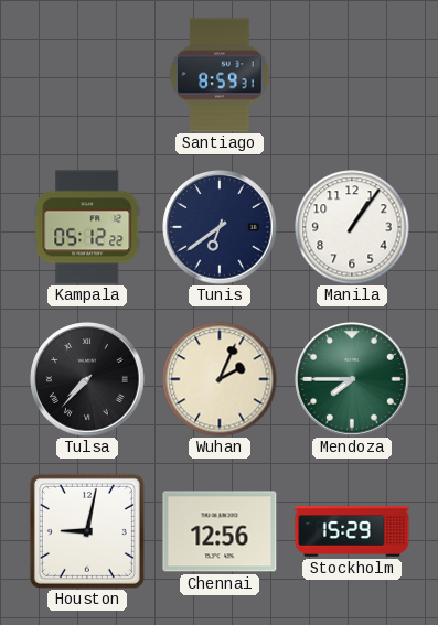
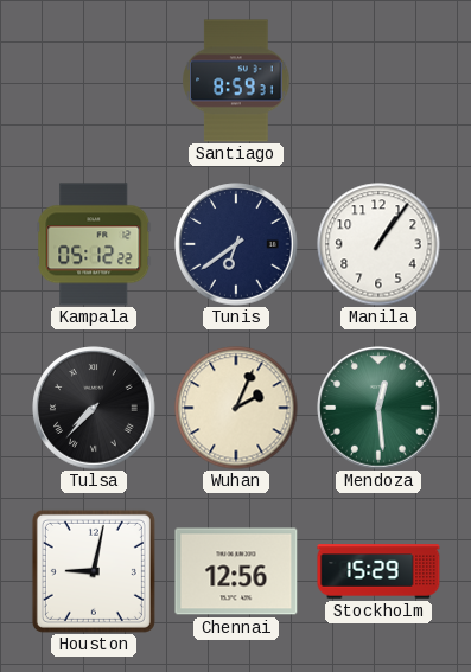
Mendoza: 7:45 -> 12:29 (378, 408)
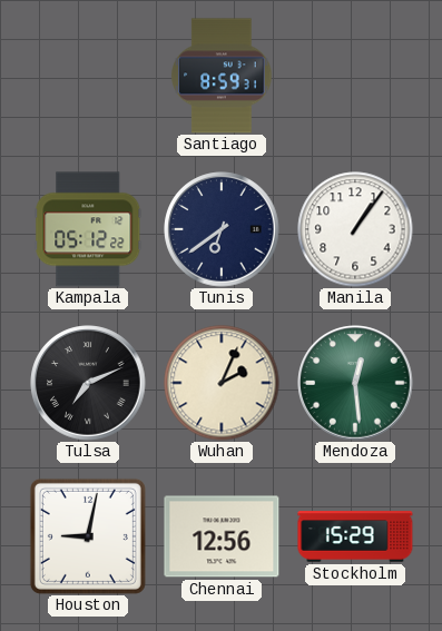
Tulsa: 7:37 -> 7:11 (88, 383)
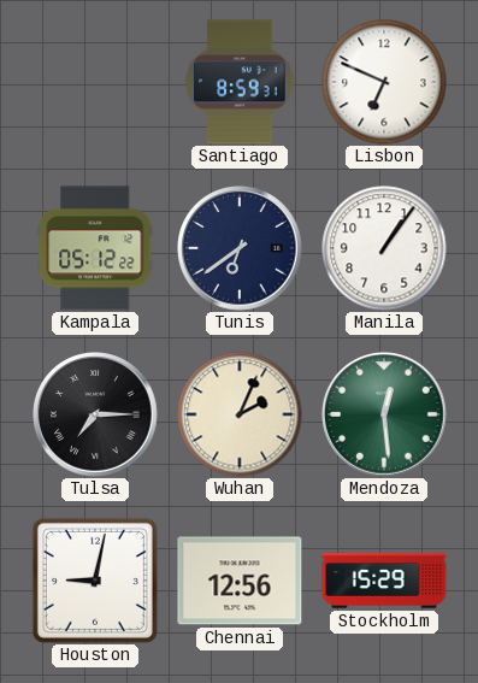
Lisbon: none -> 6:49 (384, 82)
Tulsa: 7:11 -> 7:15 (95, 414)
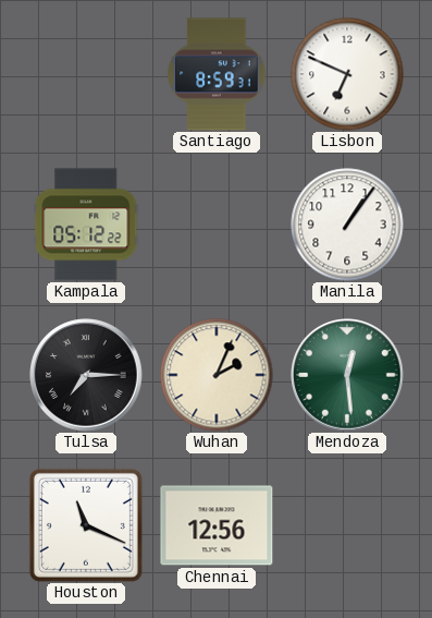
Tunis: 6:39 -> none (240, 248)
Houston: 9:02 -> 11:19 (86, 525)
Stockholm: 15:29 -> none (384, 581)
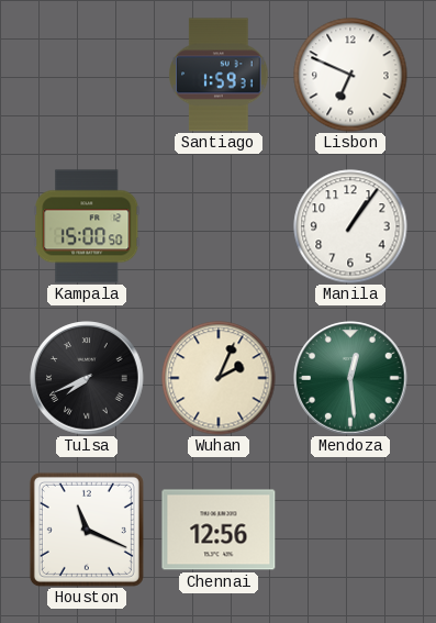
Santiago: 8:59 -> 1:59 (219, 75)
Kampala: 05:12 -> 15:00 (87, 226)
Tulsa: 7:15 -> 7:41 (87, 378)
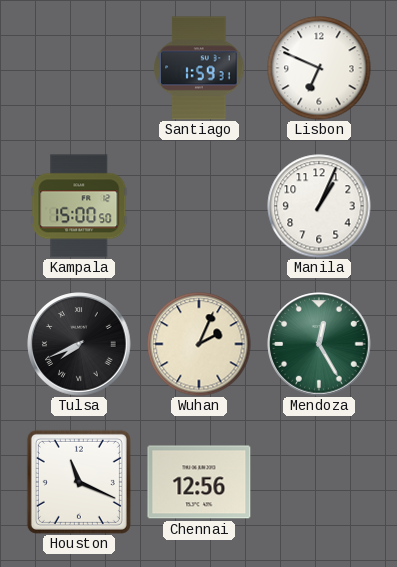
Manila: 1:06 -> 1:04 (319, 206)
Mendoza: 12:29 -> 12:25 (319, 344)
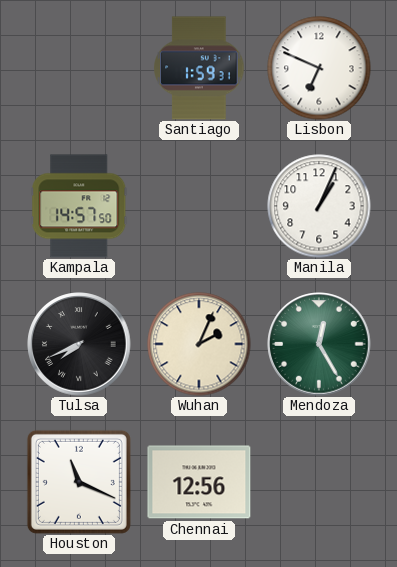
Kampala: 15:00 -> 14:57 (79, 206)
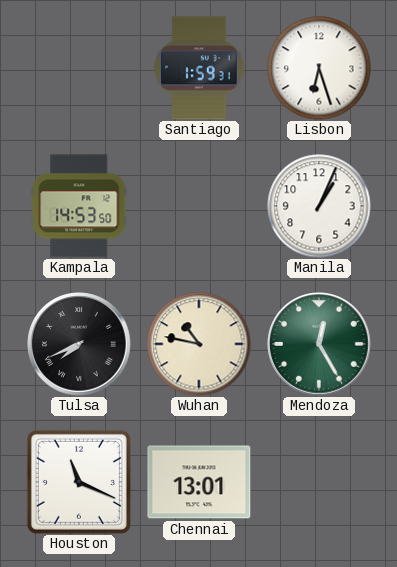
Lisbon: 6:49 -> 6:27 (319, 68)
Kampala: 14:57 -> 14:53 (79, 206)
Wuhan: 2:04 -> 10:47 (199, 344)
Chennai: 12:56 -> 13:01 (199, 482)
